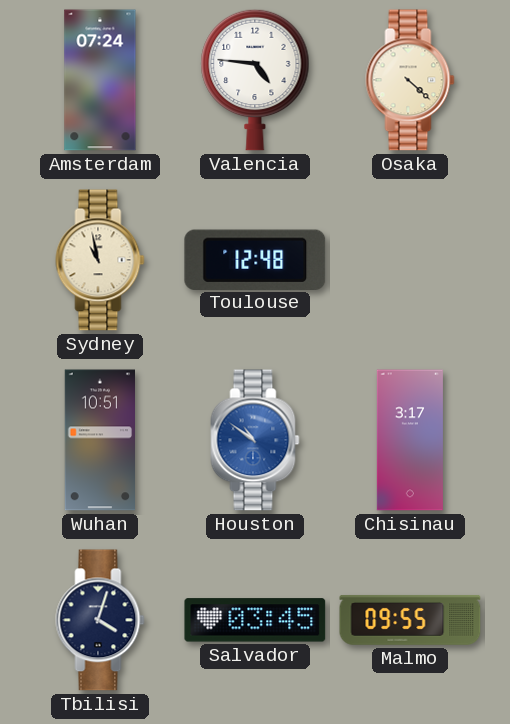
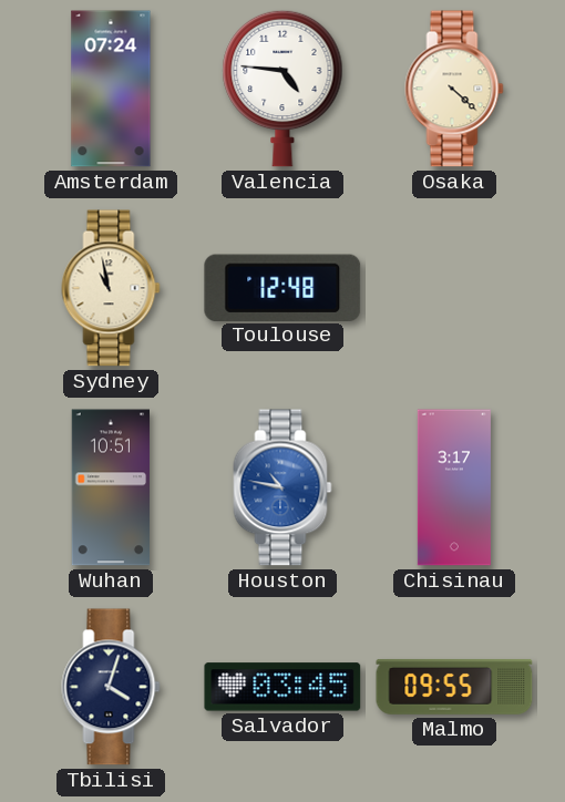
Houston: 10:51 -> 10:47 (282, 487)
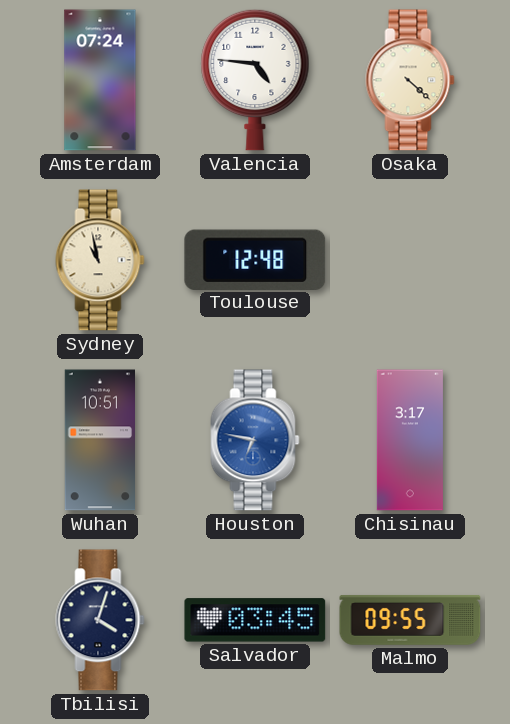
Houston: 10:47 -> 6:47 (255, 440)
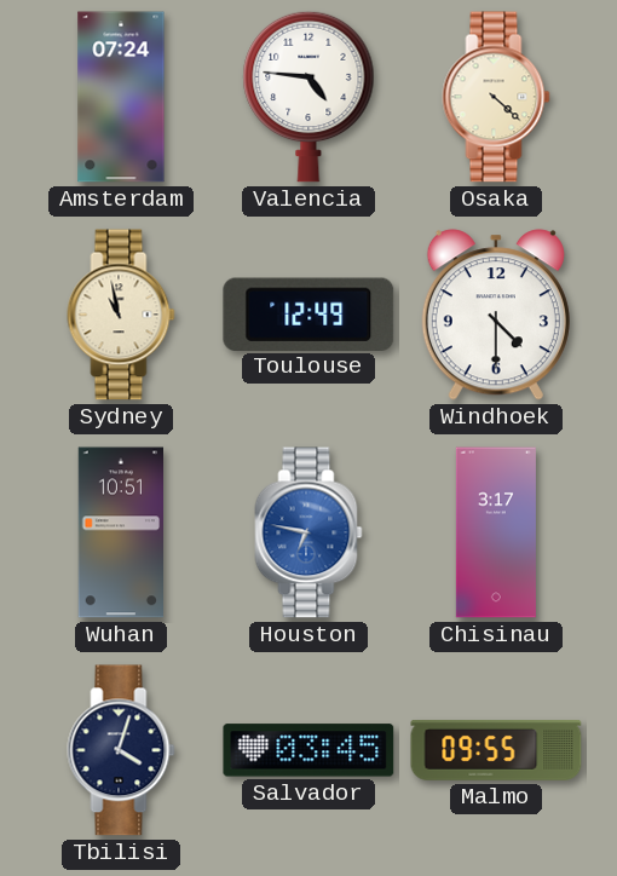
Toulouse: 12:48 -> 12:49 (308, 313)
Windhoek: none -> 4:30 (496, 315)
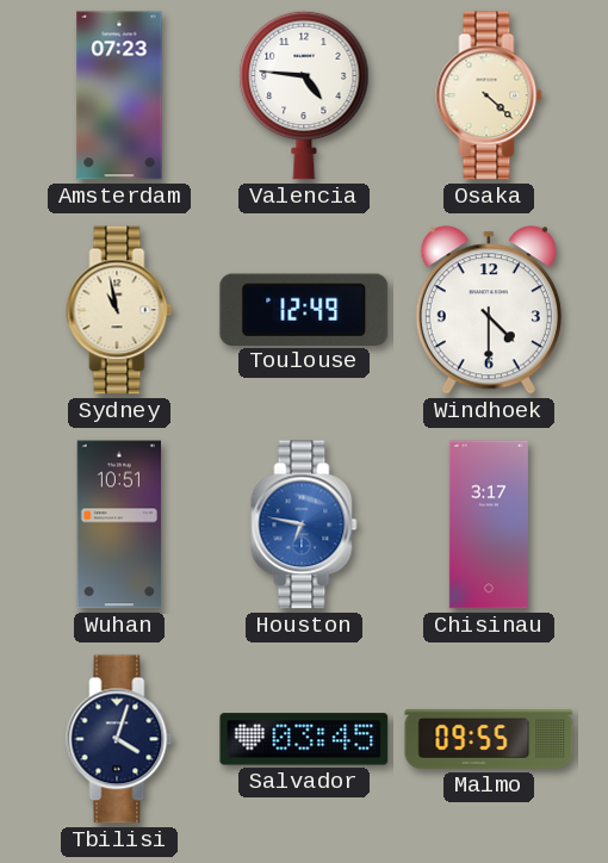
Amsterdam: 07:24 -> 07:23 (119, 95)
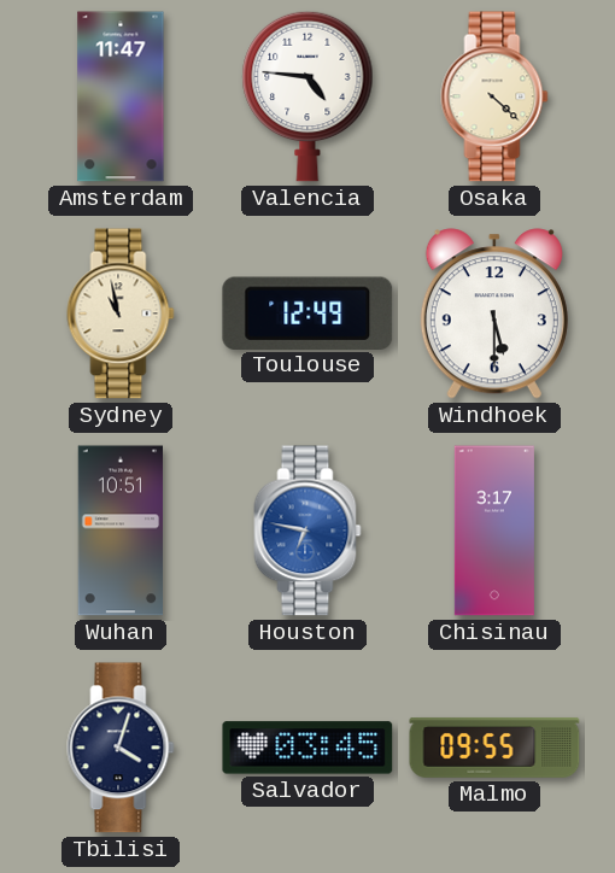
Amsterdam: 07:23 -> 11:47 (121, 96)
Windhoek: 4:30 -> 5:30 (494, 314)
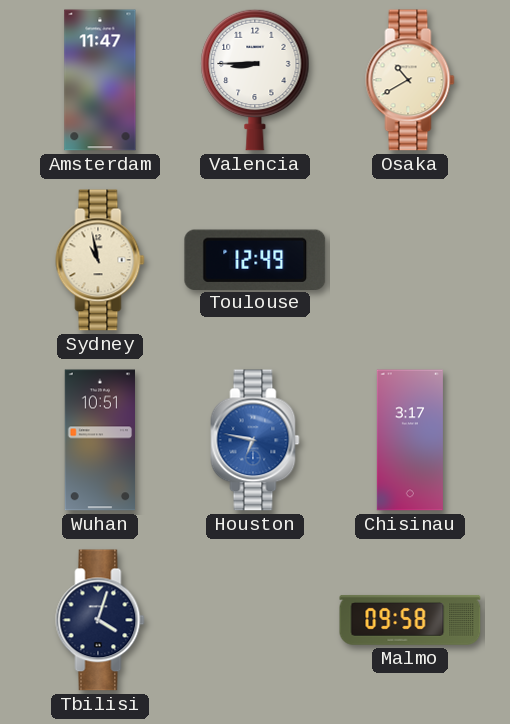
Valencia: 4:46 -> 8:45 (255, 80)
Osaka: 4:22 -> 10:40 (410, 80)
Windhoek: 5:30 -> none (494, 314)
Salvador: 03:45 -> none (307, 748)
Malmo: 09:55 -> 09:58 (410, 620)
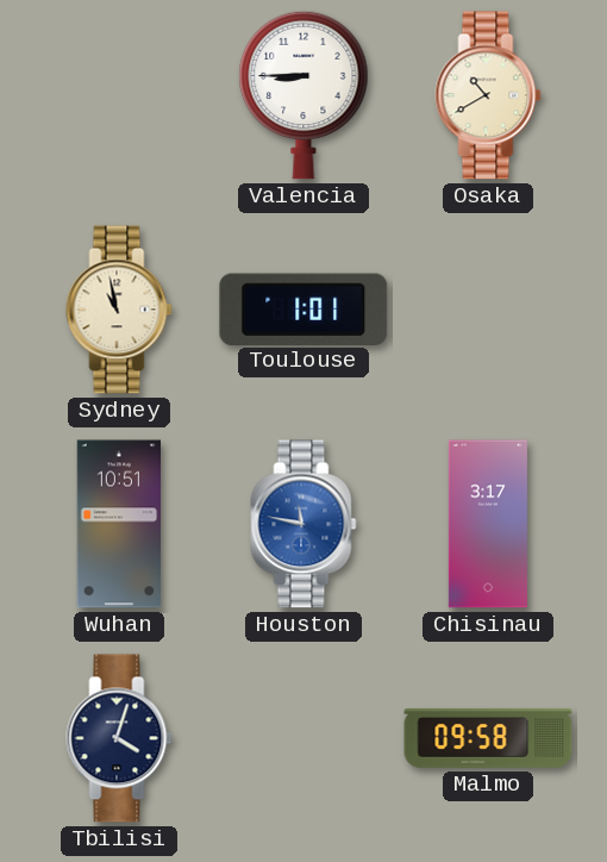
Amsterdam: 11:47 -> none (100, 80)
Toulouse: 12:49 -> 1:01 (303, 308)
Houston: 6:47 -> 11:47 (303, 524)
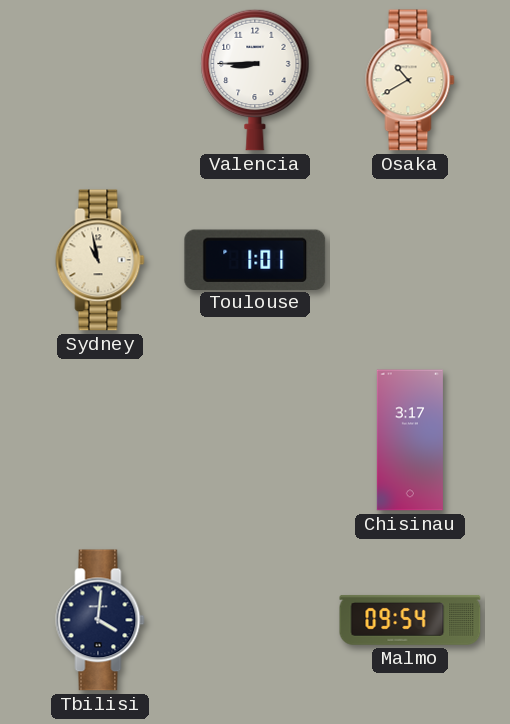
Wuhan: 10:51 -> none (118, 524)
Houston: 11:47 -> none (303, 524)
Tbilisi: 4:03 -> 4:01 (100, 620)
Malmo: 09:58 -> 09:54 (410, 620)
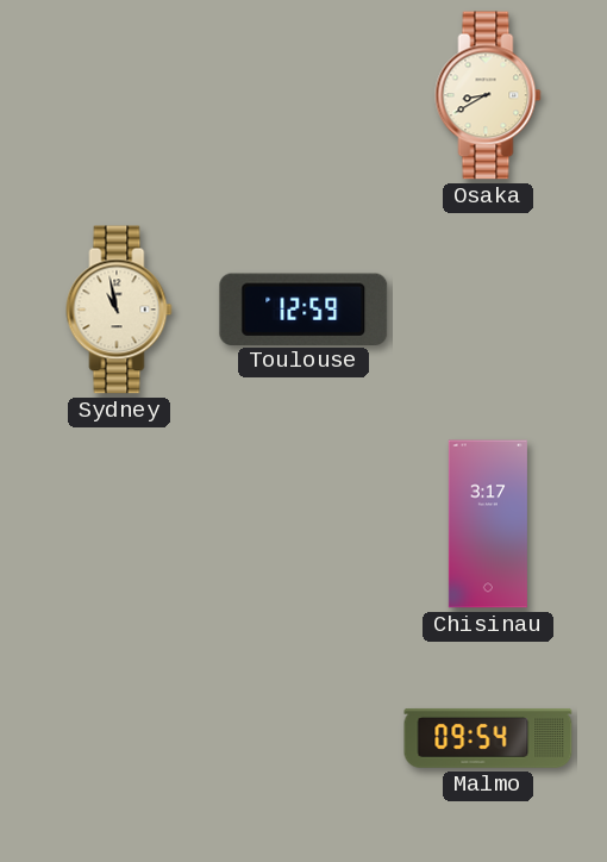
Valencia: 8:45 -> none (255, 80)
Osaka: 10:40 -> 8:40 (488, 95)
Toulouse: 1:01 -> 12:59 (303, 308)
Tbilisi: 4:01 -> none (100, 620)
